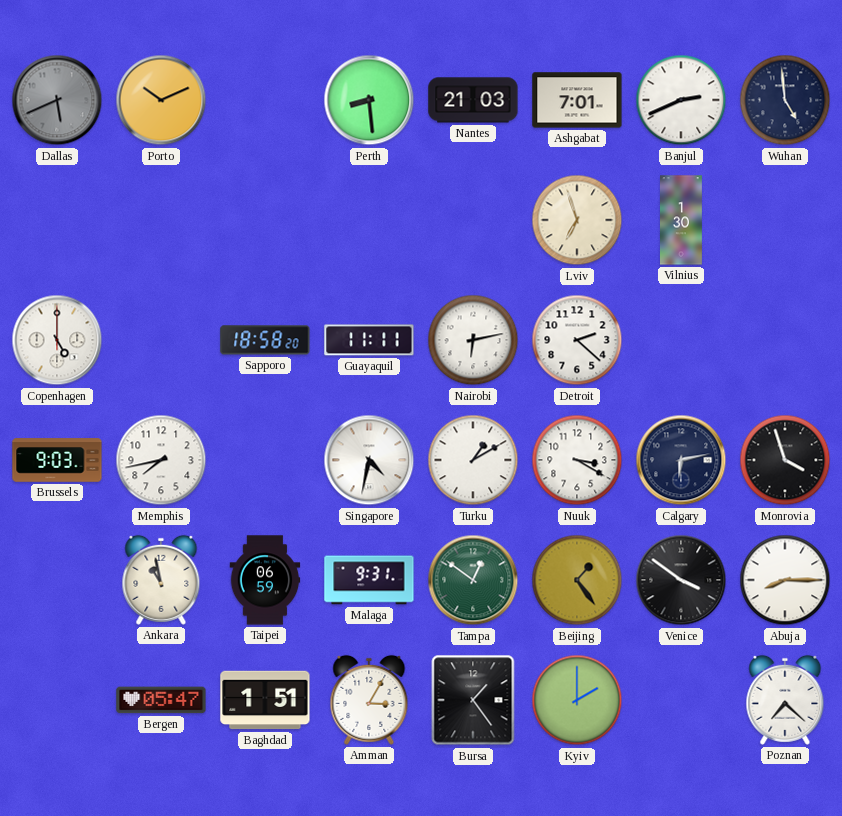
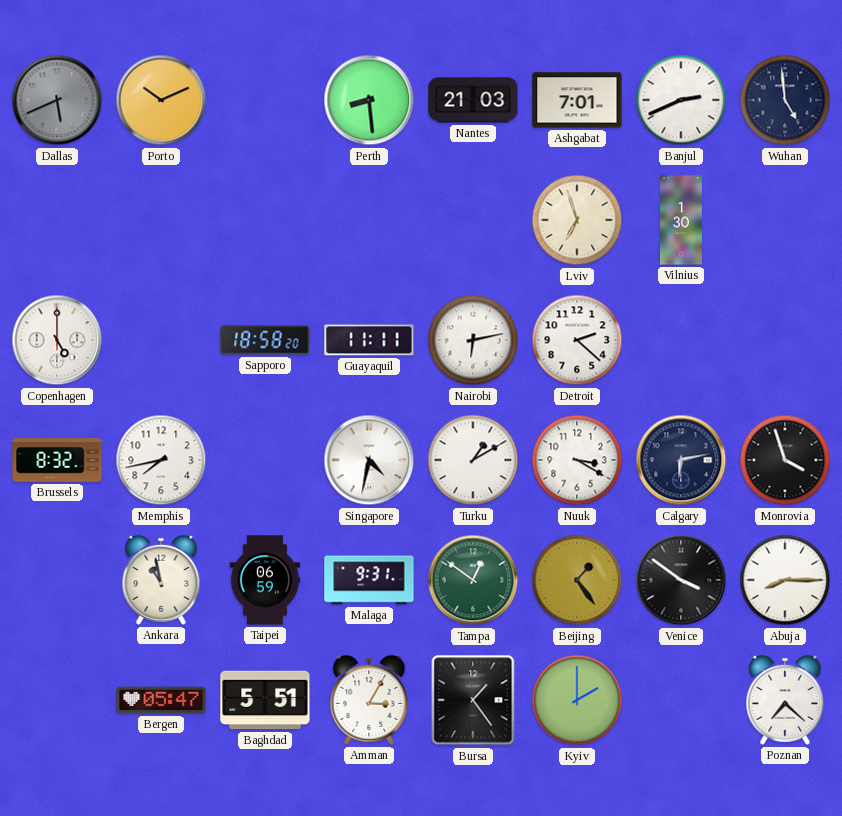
Brussels: 9:03 -> 8:32 (57, 460)
Baghdad: 1:51 -> 5:51 (265, 700)
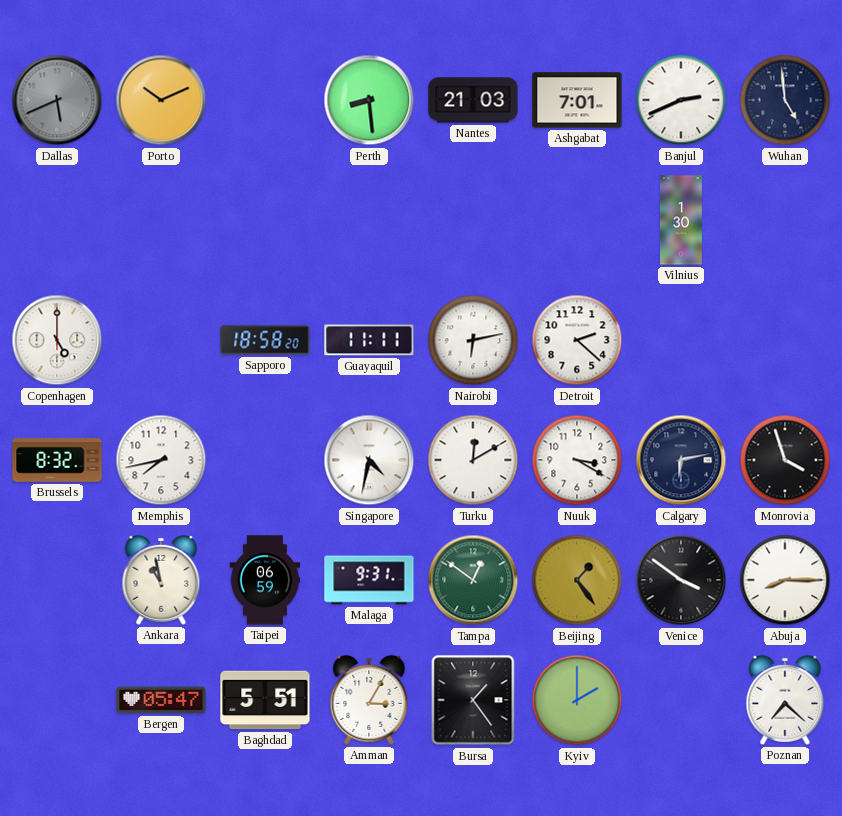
Lviv: 6:57 -> none (577, 220)
Turku: 1:10 -> 12:10 (473, 460)
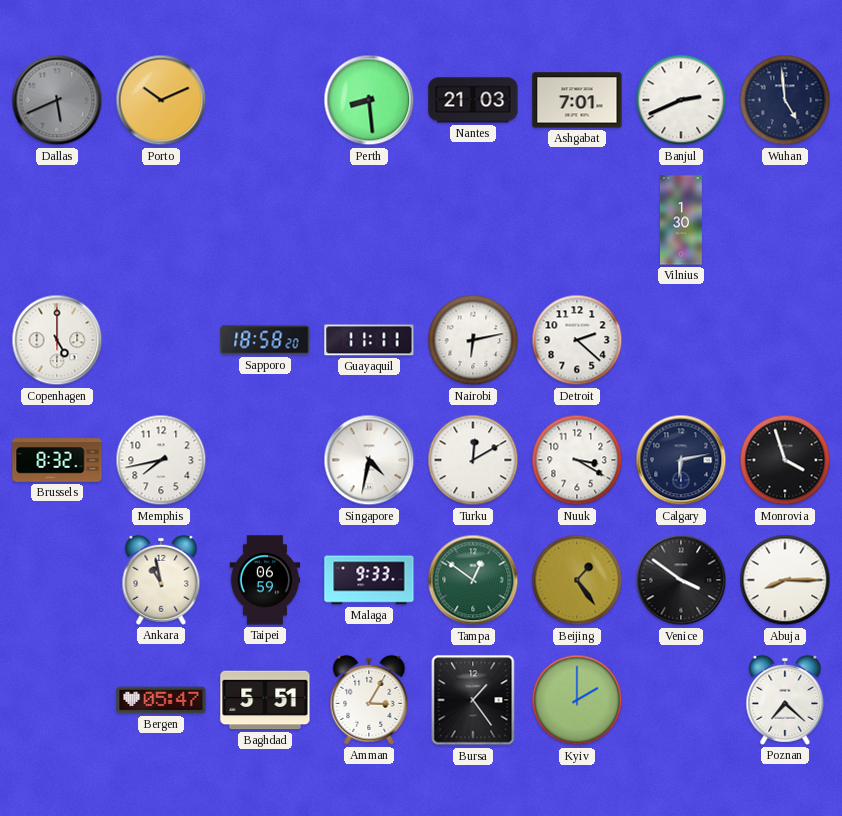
Malaga: 9:31 -> 9:33 (369, 580)
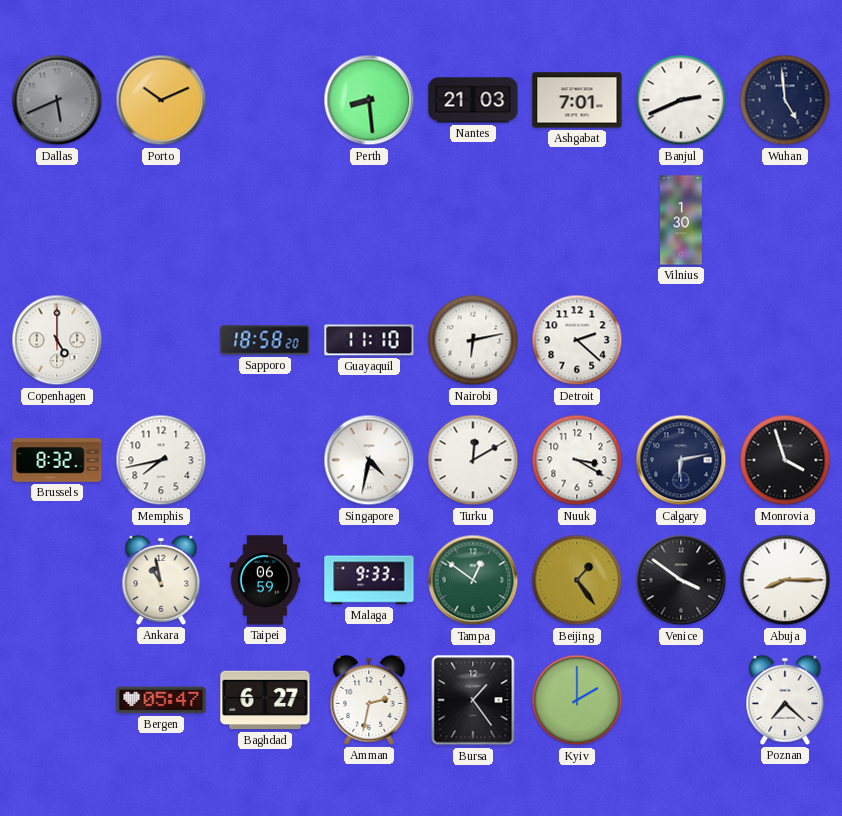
Guayaquil: 11:11 -> 11:10 (369, 340)
Baghdad: 5:51 -> 6:27 (265, 700)
Amman: 3:05 -> 2:32 (369, 700)
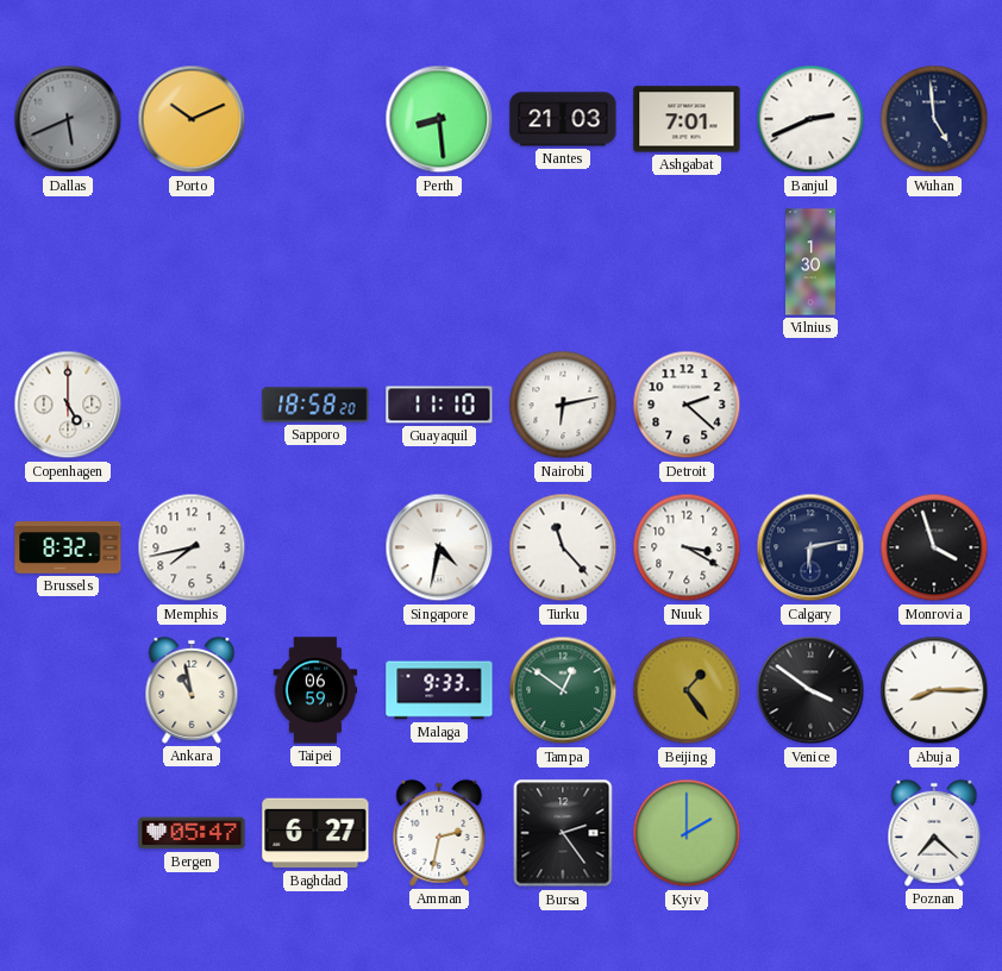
Turku: 12:10 -> 11:23 (563, 547)
Bursa: 1:24 -> 2:24 (563, 833)
